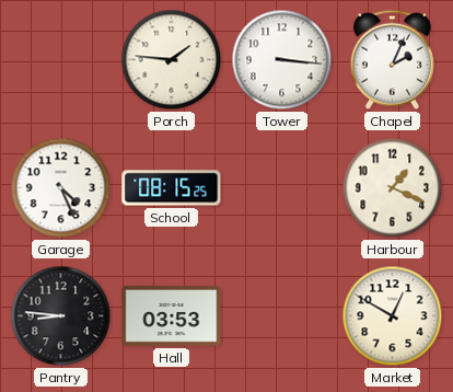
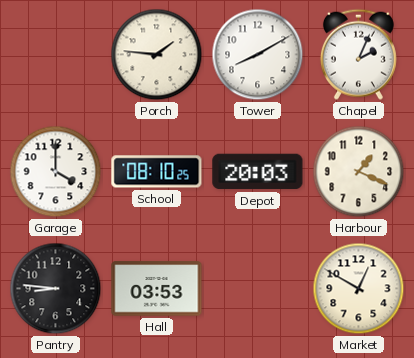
Tower: 3:16 -> 8:10 (258, 55)
Garage: 4:26 -> 4:00 (56, 172)
School: 08:15 -> 08:10 (157, 172)
Depot: none -> 20:03 (258, 172)
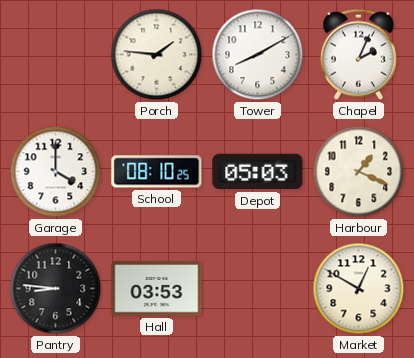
Depot: 20:03 -> 05:03 (258, 172)
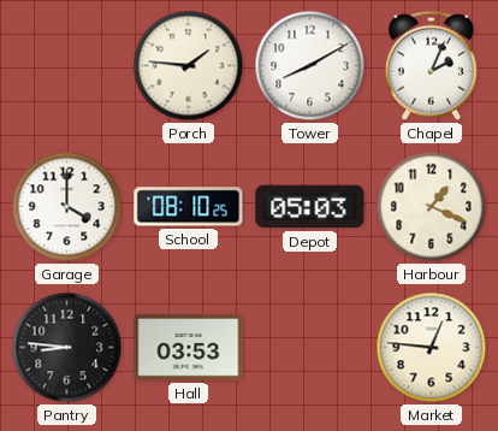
Market: 12:50 -> 12:46 (432, 348)
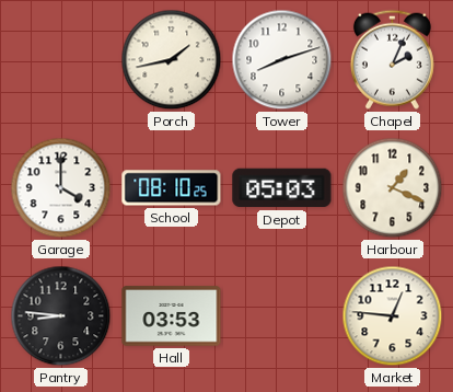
Porch: 1:46 -> 1:43 (172, 60)
Tower: 8:10 -> 8:12 (282, 60)
